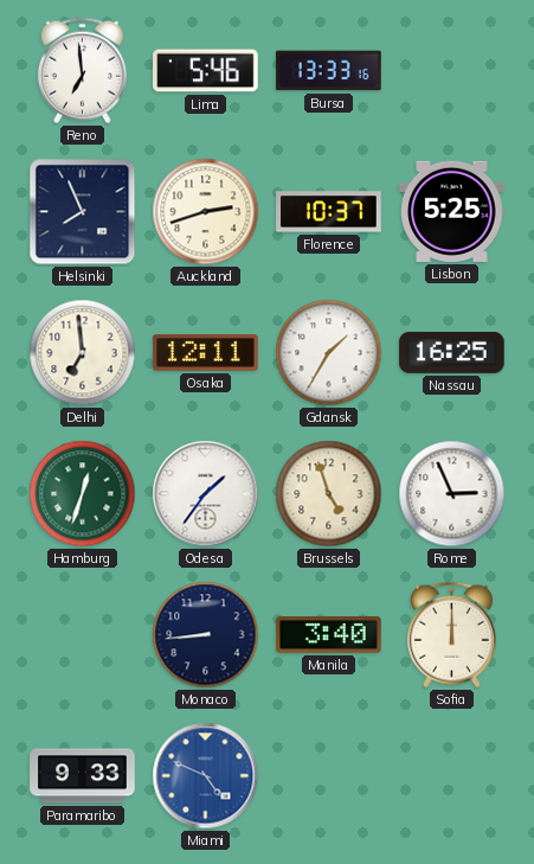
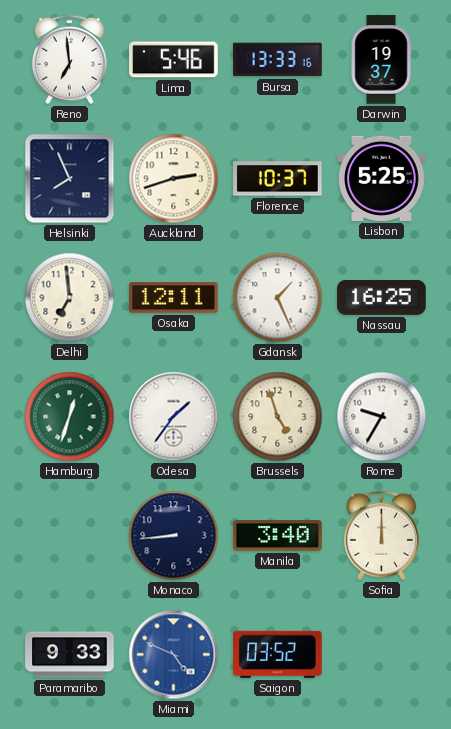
Darwin: none -> 19:37 (381, 60)
Gdansk: 1:35 -> 1:26 (278, 298)
Rome: 2:56 -> 9:35 (382, 417)
Saigon: none -> 03:52 (278, 654)
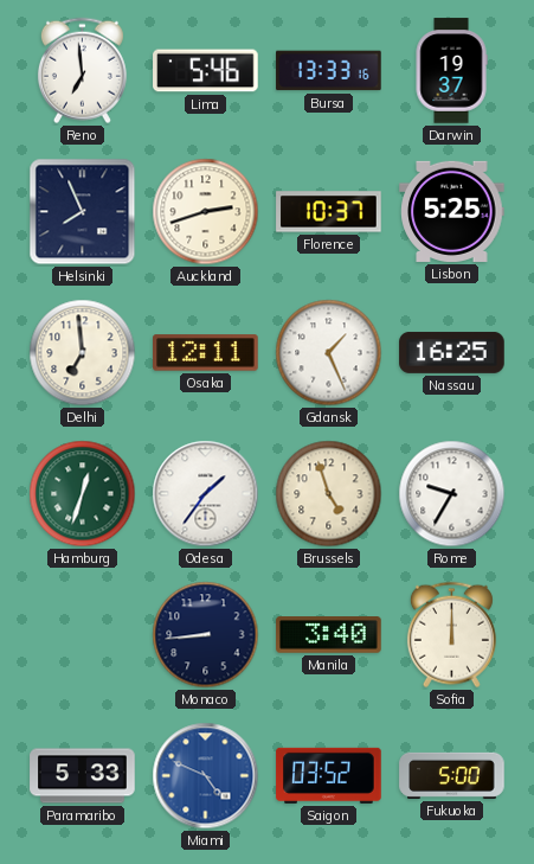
Paramaribo: 9:33 -> 5:33 (83, 776)
Fukuoka: none -> 5:00 (452, 775)
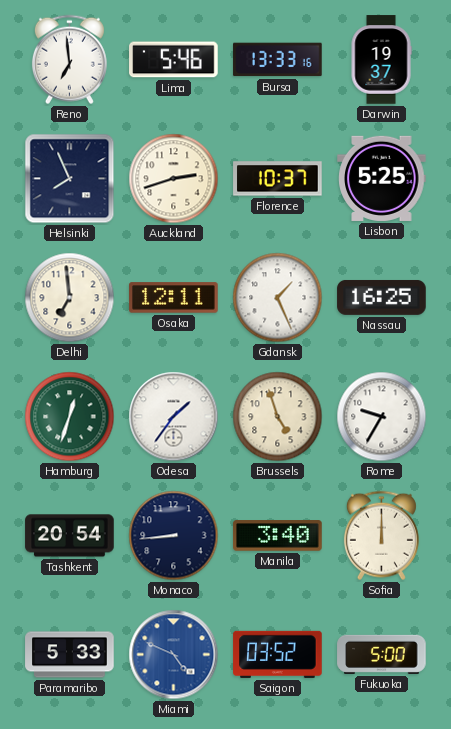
Tashkent: none -> 20:54 (70, 536)
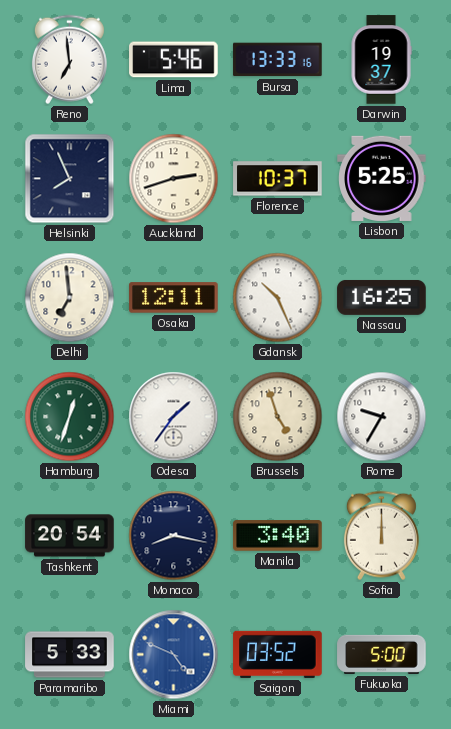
Gdansk: 1:26 -> 10:26 (278, 298)
Monaco: 8:44 -> 8:17 (174, 536)
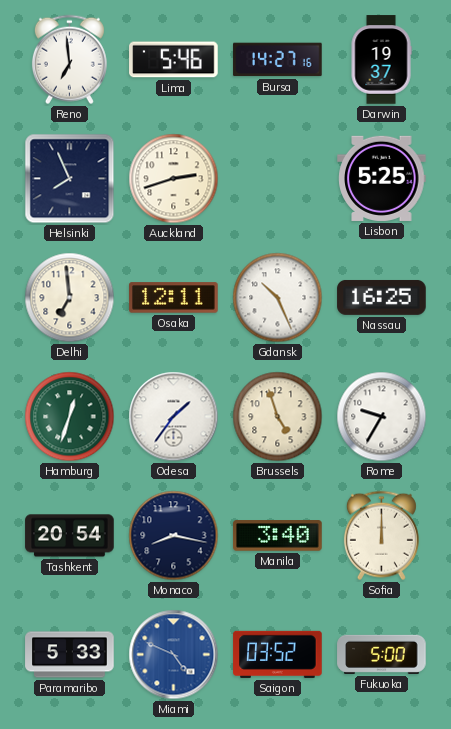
Bursa: 13:33 -> 14:27 (278, 60)
Florence: 10:37 -> none (278, 179)
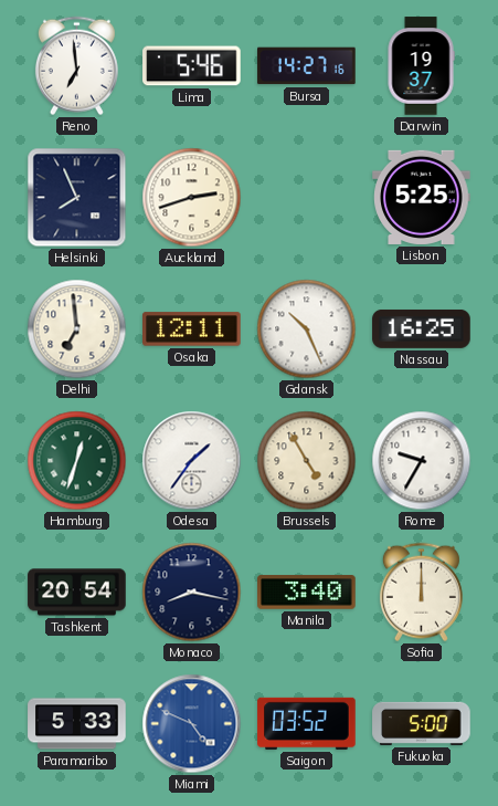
Brussels: 4:57 -> 4:55 (307, 461)
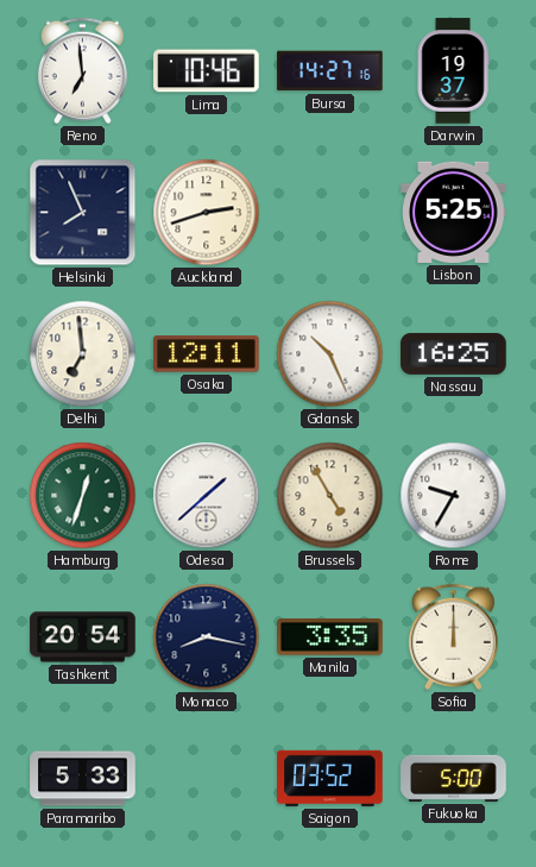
Lima: 5:46 -> 10:46 (207, 71)
Odesa: 1:36 -> 1:38 (207, 496)
Manila: 3:40 -> 3:35 (330, 637)
Miami: 4:49 -> none (192, 724)
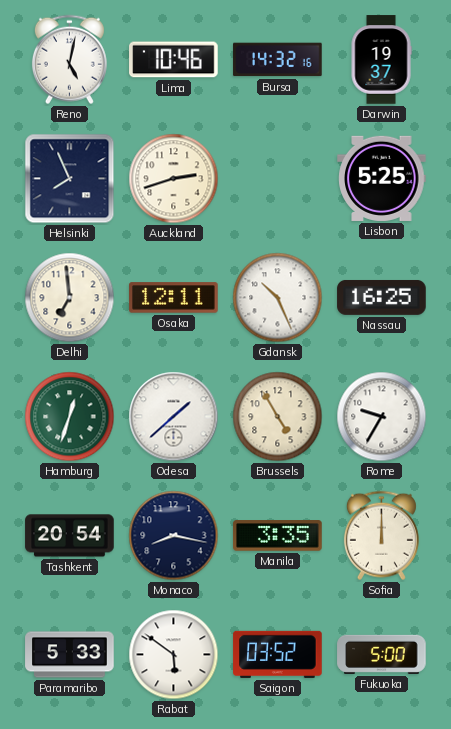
Reno: 6:59 -> 5:02 (69, 60)
Bursa: 14:27 -> 14:32 (278, 60)
Rabat: none -> 5:51 (174, 655)
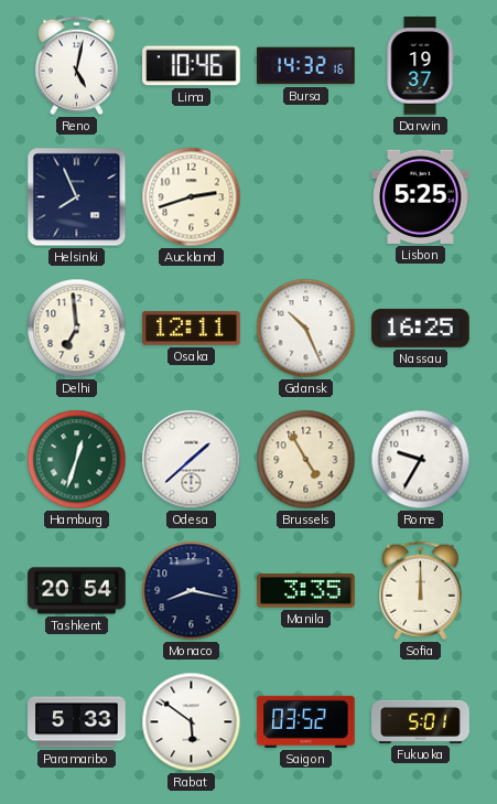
Fukuoka: 5:00 -> 5:01 (421, 721)
